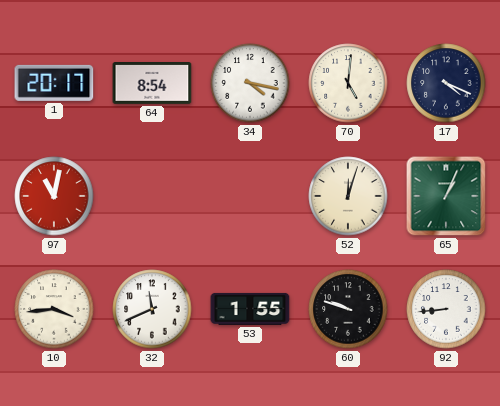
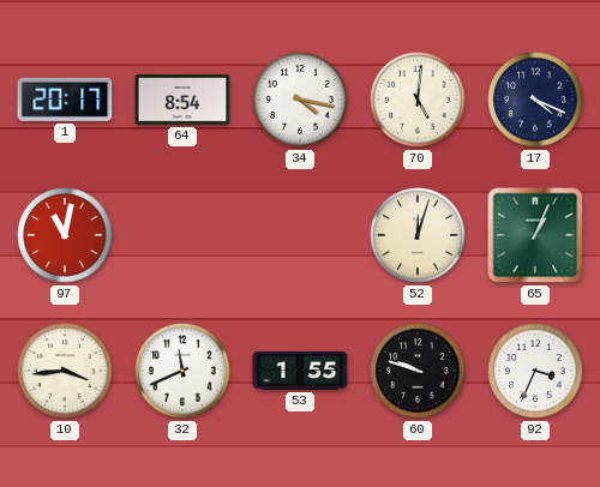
92: 8:44 -> 3:34 (535, 371)
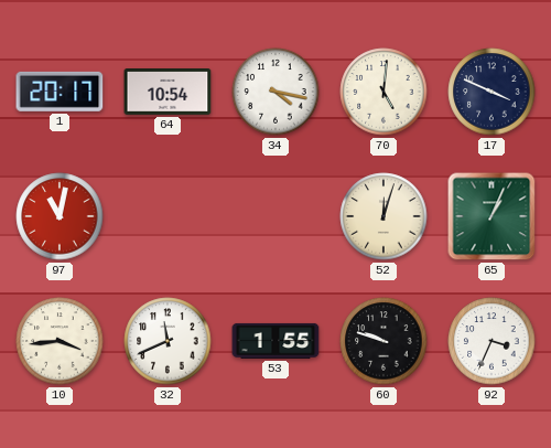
64: 8:54 -> 10:54 (168, 93)
17: 4:19 -> 3:49 (491, 92)
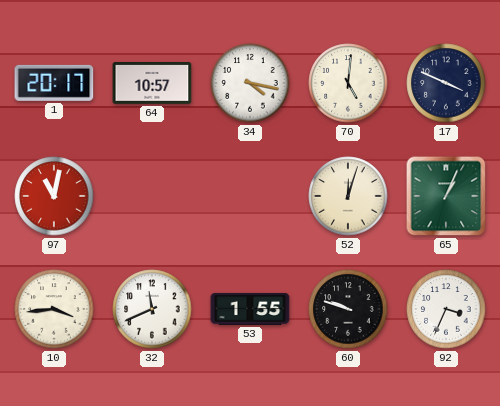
64: 10:54 -> 10:57 (152, 84)
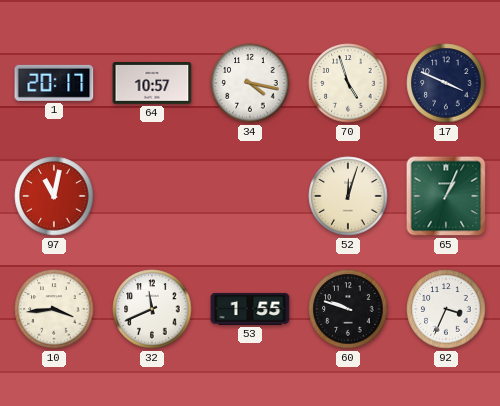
70: 5:01 -> 4:57 (348, 83)
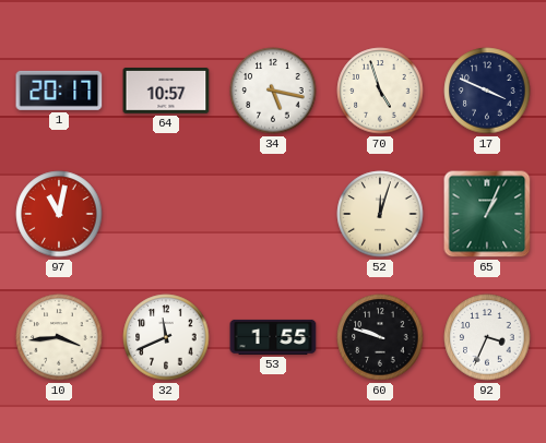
34: 4:17 -> 5:17 (273, 91)
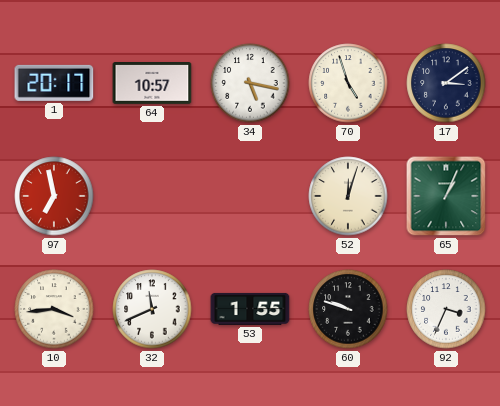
17: 3:49 -> 3:09 (446, 83)
97: 11:02 -> 6:58 (54, 196)
